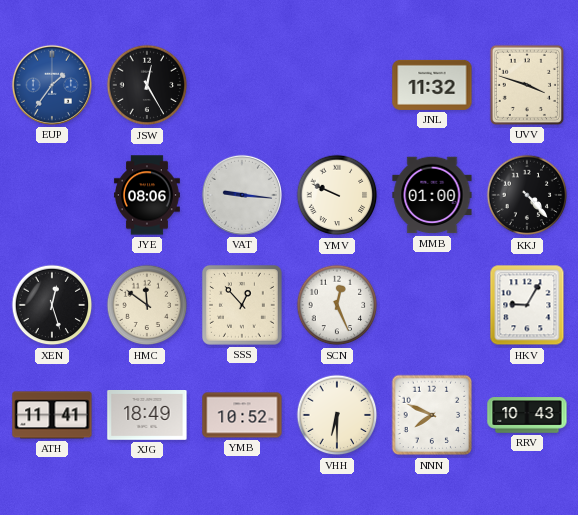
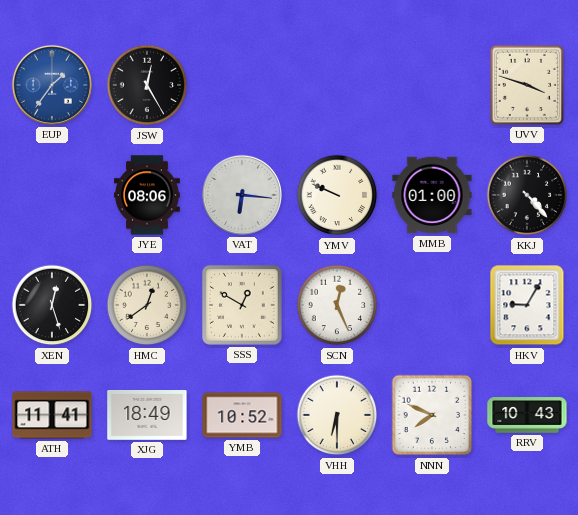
JNL: 11:32 -> none (432, 85)
VAT: 9:16 -> 6:16 (242, 195)
HMC: 11:51 -> 12:39 (147, 305)
SSS: 12:53 -> 12:50 (242, 305)
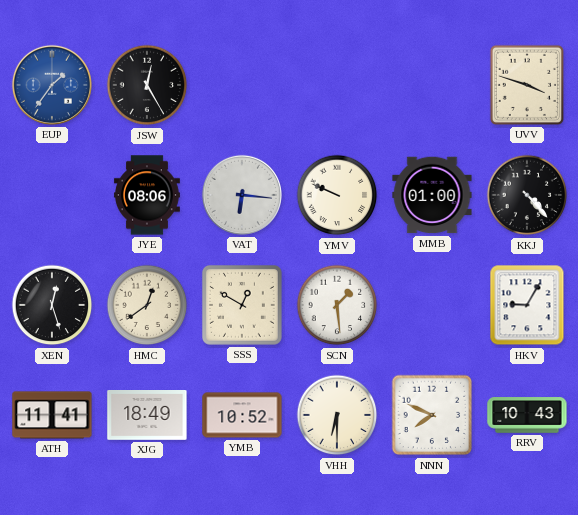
SCN: 12:26 -> 1:29 (337, 305)
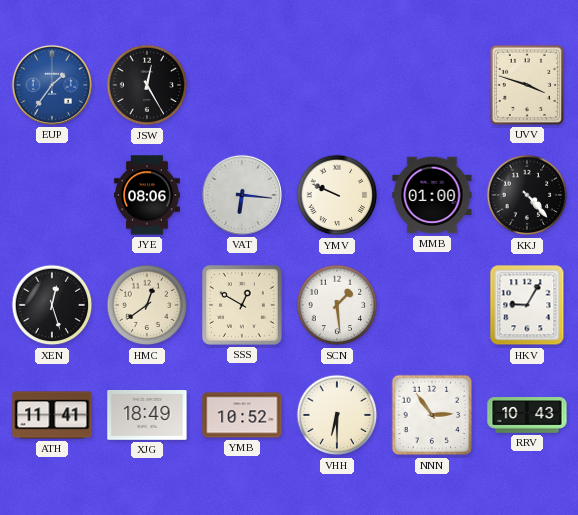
NNN: 7:49 -> 2:54 (432, 415)
